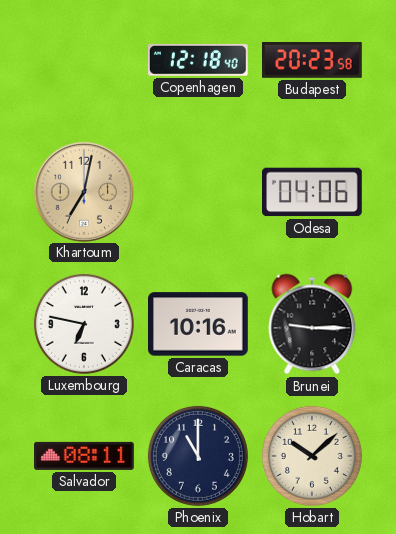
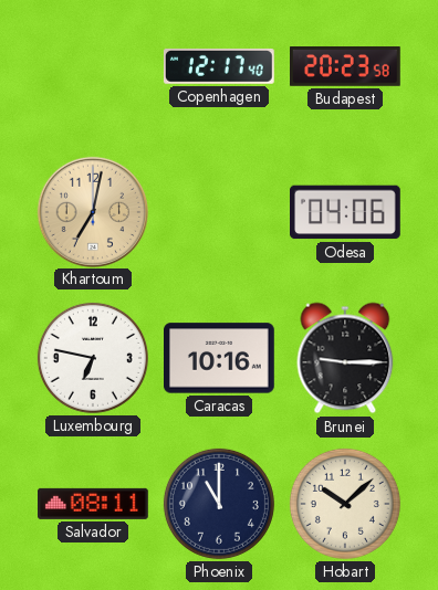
Copenhagen: 12:18 -> 12:17 (219, 66)
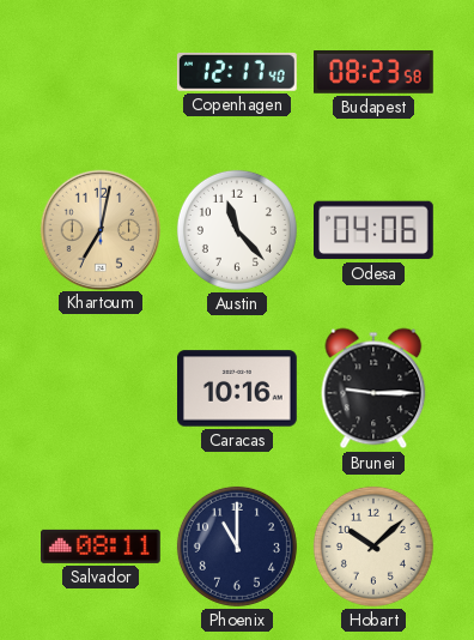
Budapest: 20:23 -> 08:23 (375, 73)
Austin: none -> 11:23 (237, 230)
Luxembourg: 6:47 -> none (93, 358)
